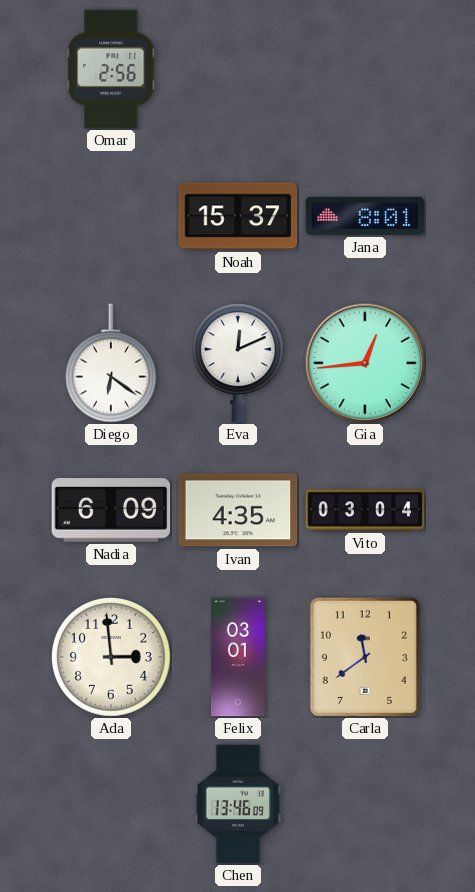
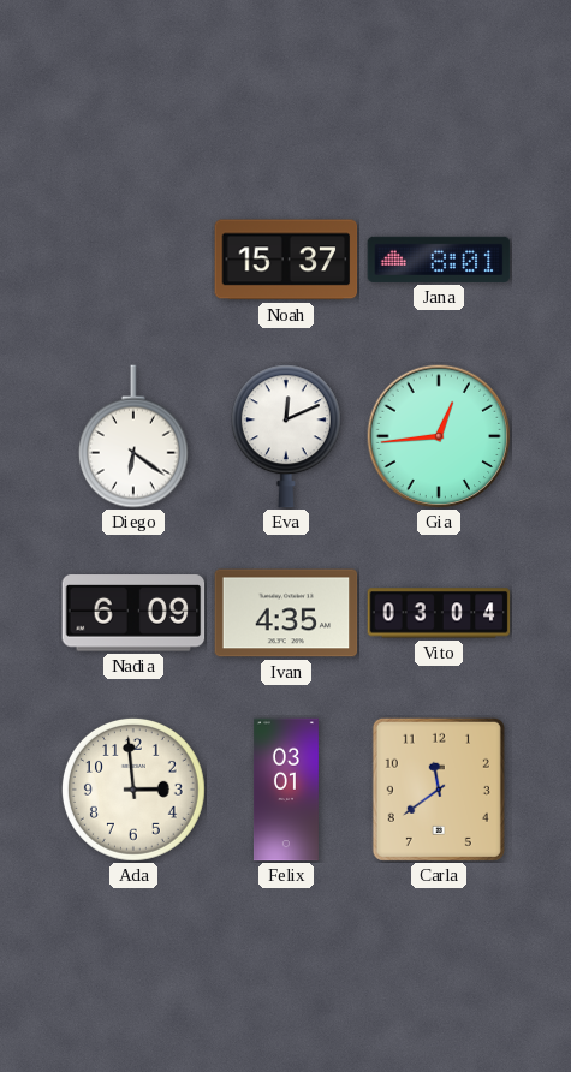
Omar: 2:56 -> none (111, 69)
Chen: 13:46 -> none (238, 804)
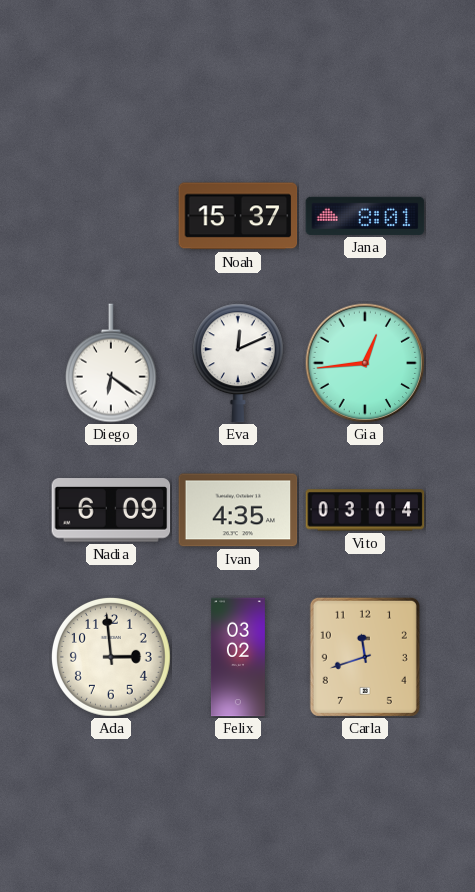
Felix: 03:01 -> 03:02 (238, 657)
Carla: 11:39 -> 11:42 (365, 657)
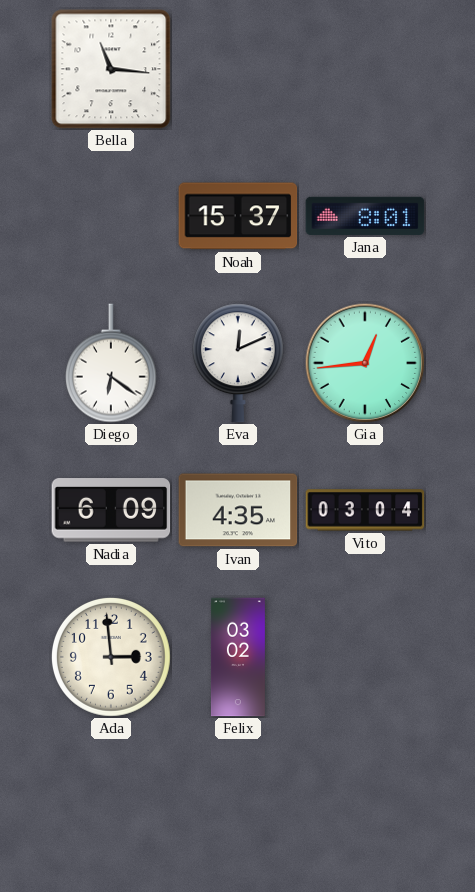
Bella: none -> 11:16 (111, 69)
Carla: 11:42 -> none (365, 657)
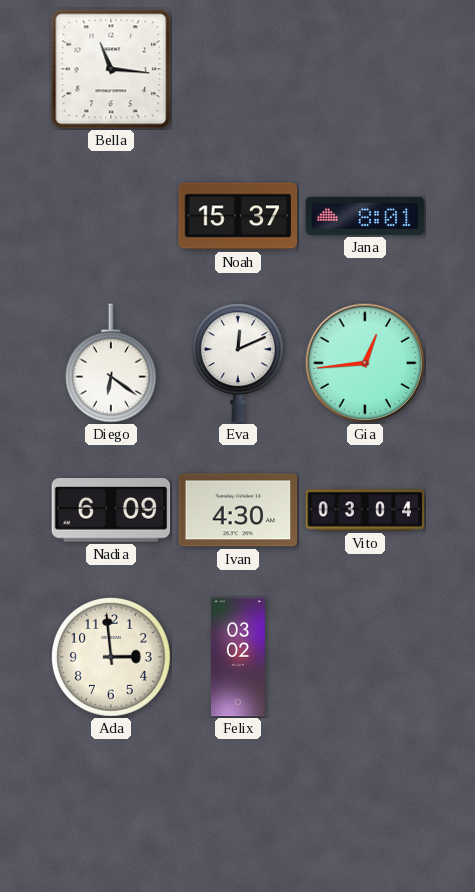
Ivan: 4:35 -> 4:30 (238, 510)
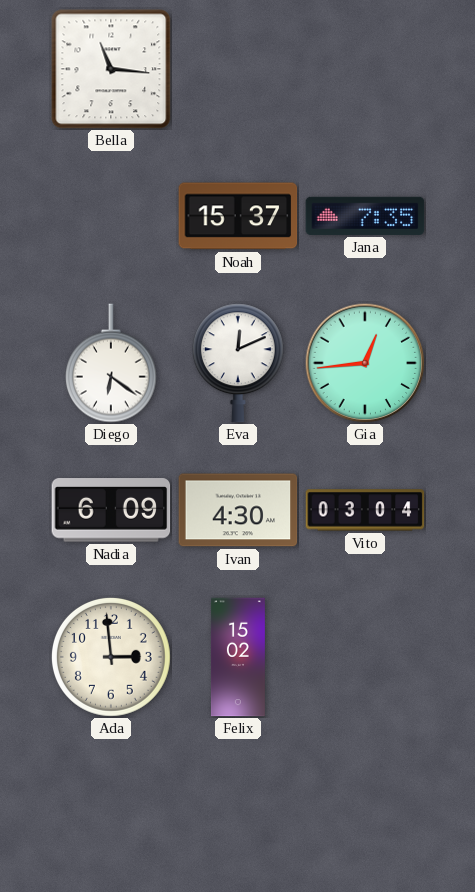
Jana: 8:01 -> 7:35 (365, 216)
Felix: 03:02 -> 15:02 (238, 657)
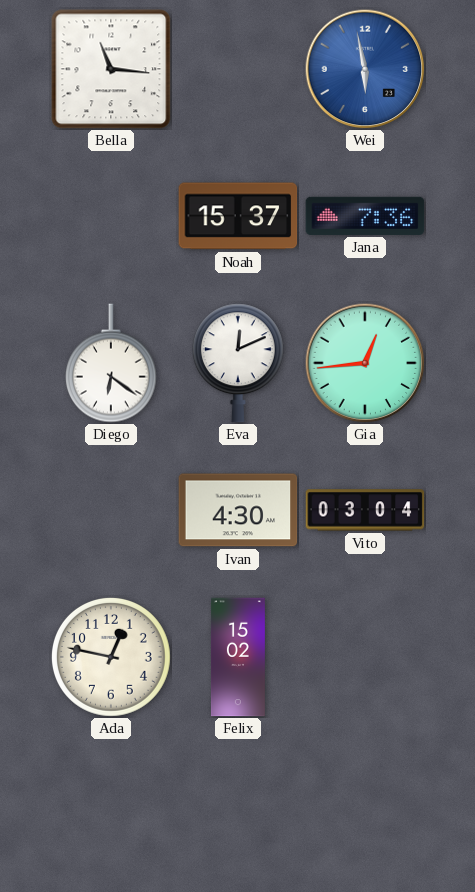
Wei: none -> 5:58 (365, 69)
Jana: 7:35 -> 7:36 (365, 216)
Nadia: 6:09 -> none (111, 510)
Ada: 2:59 -> 12:47 (111, 657)
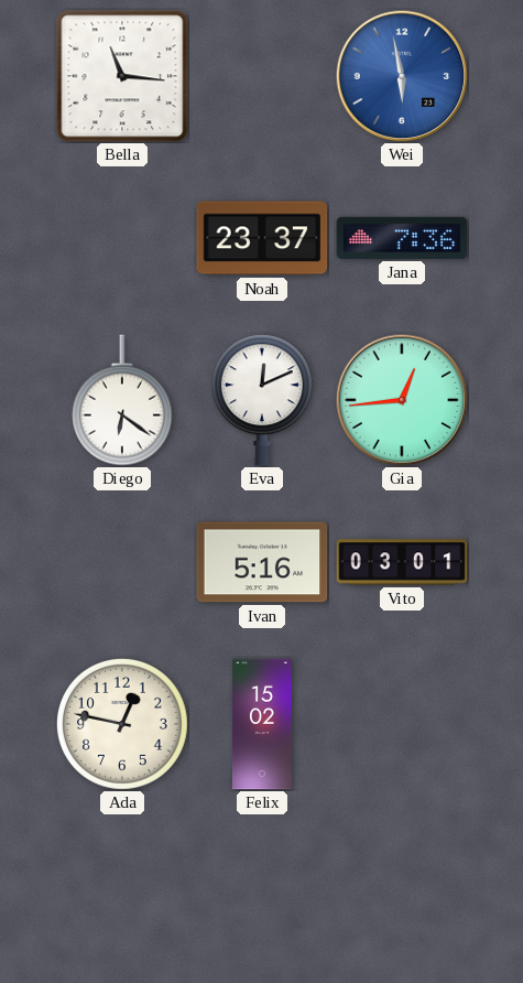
Noah: 15:37 -> 23:37 (262, 238)
Ivan: 4:30 -> 5:16 (262, 562)
Vito: 03:04 -> 03:01 (402, 562)
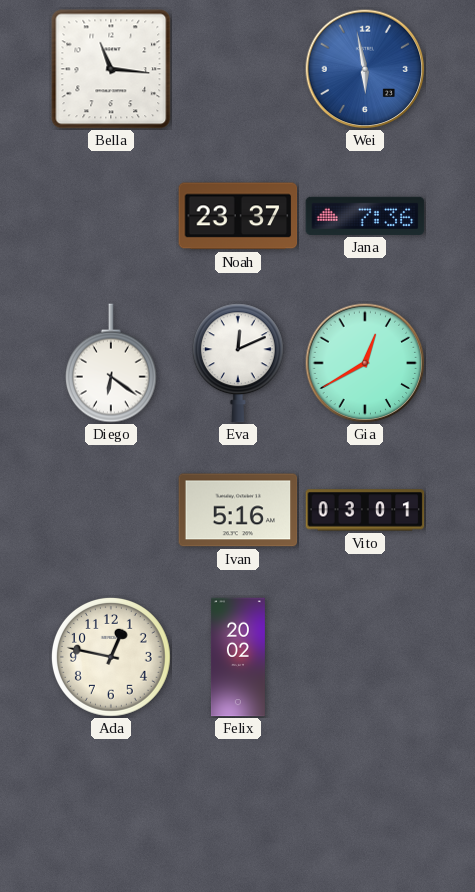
Gia: 12:44 -> 12:40 (365, 363)
Felix: 15:02 -> 20:02 (238, 657)
